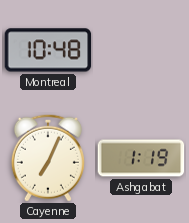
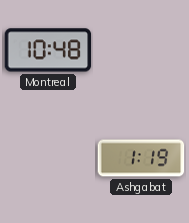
Cayenne: 7:04 -> none (48, 158)
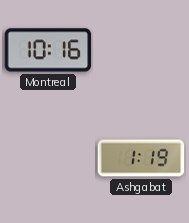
Montreal: 10:48 -> 10:16 (48, 50)
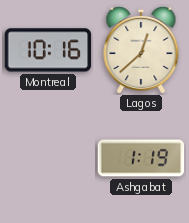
Lagos: none -> 12:38 (141, 49)
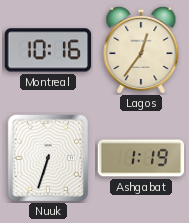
Lagos: 12:38 -> 12:36 (141, 49)
Nuuk: none -> 6:33 (48, 158)
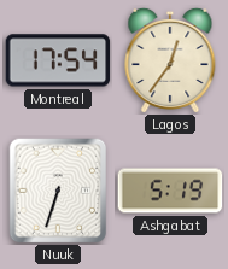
Montreal: 10:16 -> 17:54 (58, 60)
Ashgabat: 1:19 -> 5:19 (170, 191)
